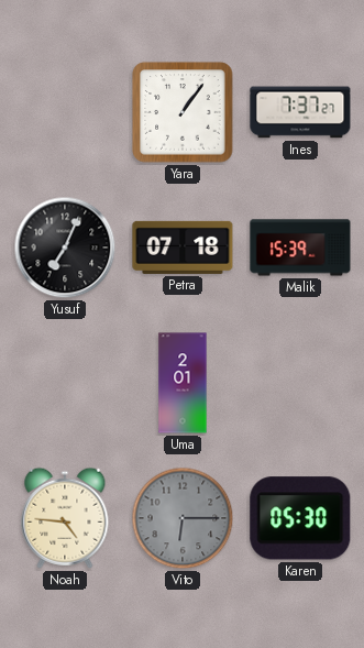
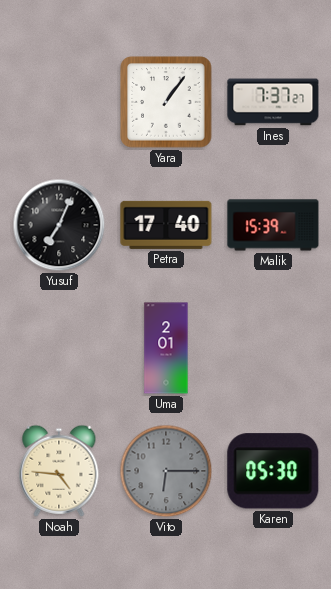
Petra: 07:18 -> 17:40 (166, 225)
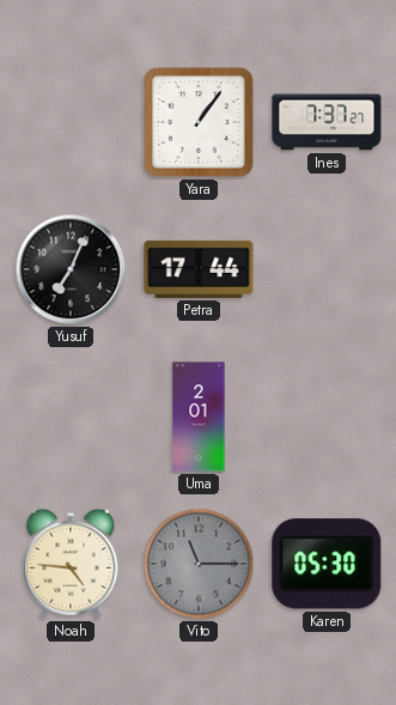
Petra: 17:40 -> 17:44 (199, 269)
Malik: 15:39 -> none (273, 225)
Vito: 6:15 -> 11:15 (199, 564)
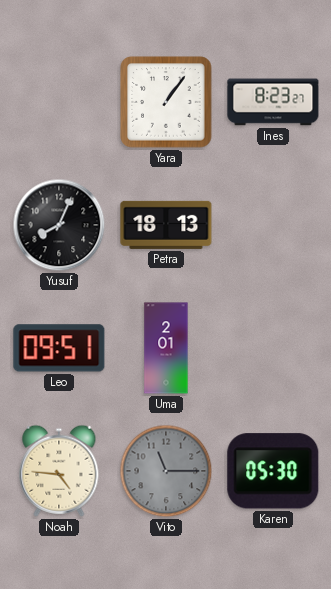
Ines: 7:37 -> 8:23 (273, 102)
Yusuf: 7:04 -> 8:04 (59, 225)
Petra: 17:44 -> 18:13 (166, 225)
Leo: none -> 09:51 (59, 348)
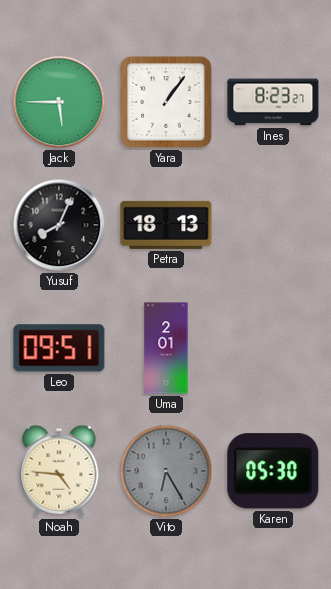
Jack: none -> 5:45 (59, 102)
Vito: 11:15 -> 6:25 (166, 471)
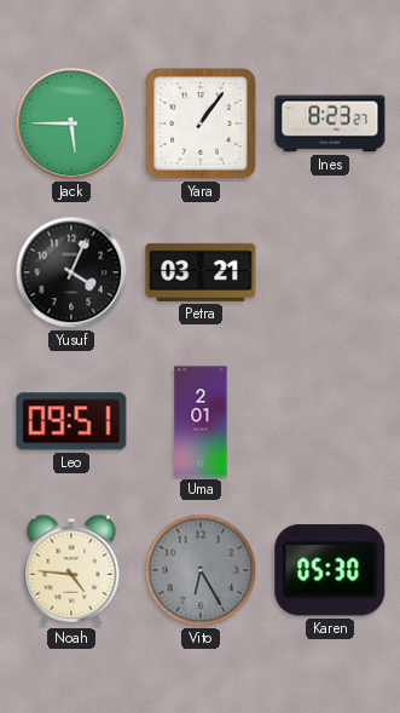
Yusuf: 8:04 -> 4:04 (71, 272)
Petra: 18:13 -> 03:21 (201, 272)
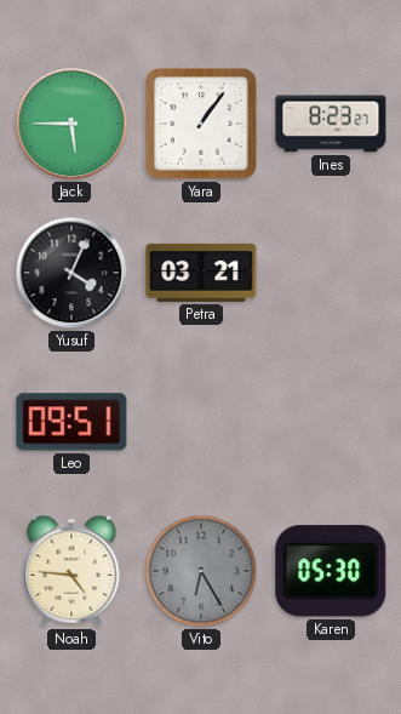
Uma: 2:01 -> none (201, 421)
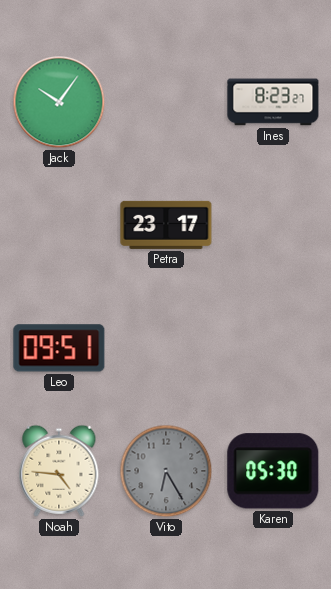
Jack: 5:45 -> 10:06 (59, 102)
Yara: 1:06 -> none (201, 124)
Yusuf: 4:04 -> none (71, 273)
Petra: 03:21 -> 23:17 (166, 225)
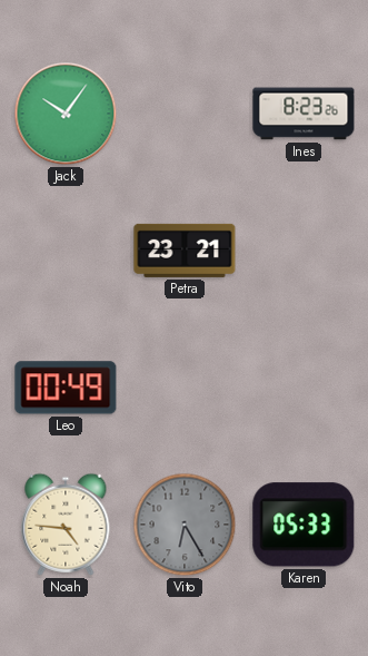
Ines: 8:23:27 -> 8:23:26 (304, 114)
Petra: 23:17 -> 23:21 (185, 251)
Leo: 09:51 -> 00:49 (66, 388)
Karen: 05:30 -> 05:33 (304, 525)
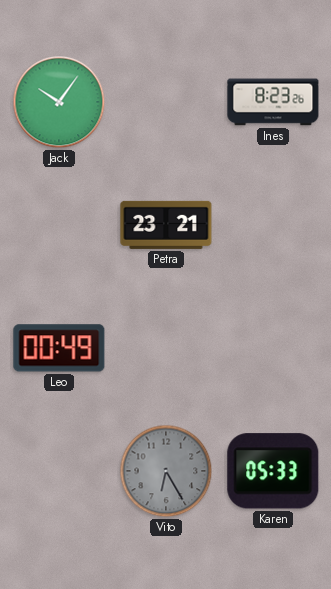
Noah: 4:46 -> none (66, 525)
